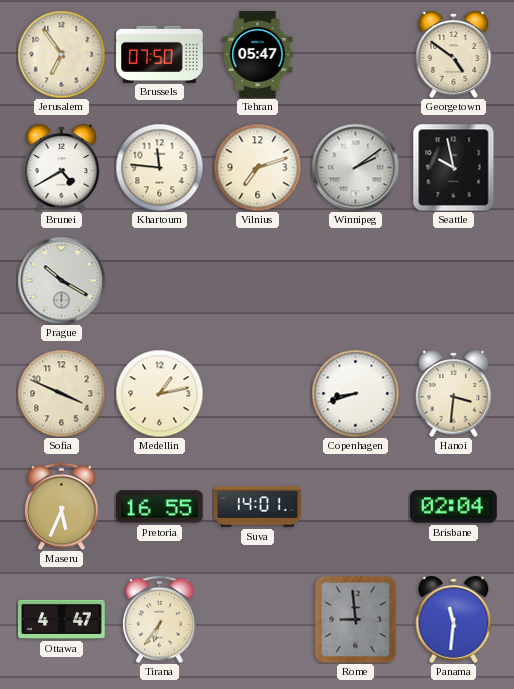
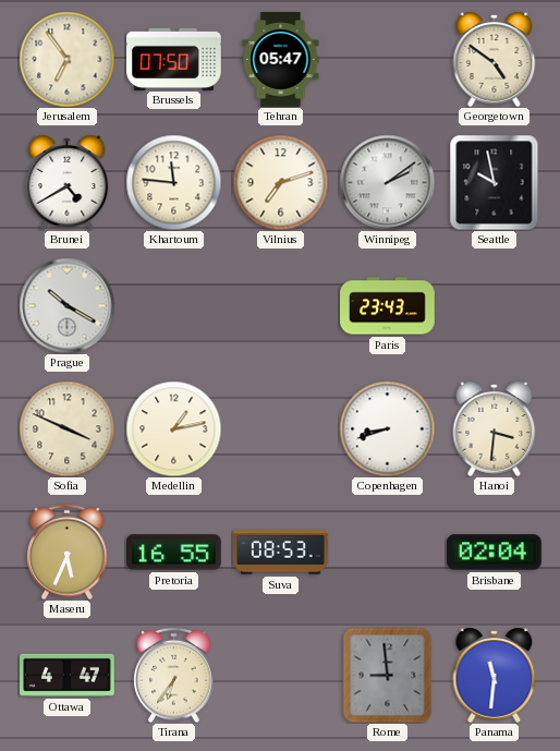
Paris: none -> 23:43 (388, 306)
Suva: 14:01 -> 08:53 (281, 553)
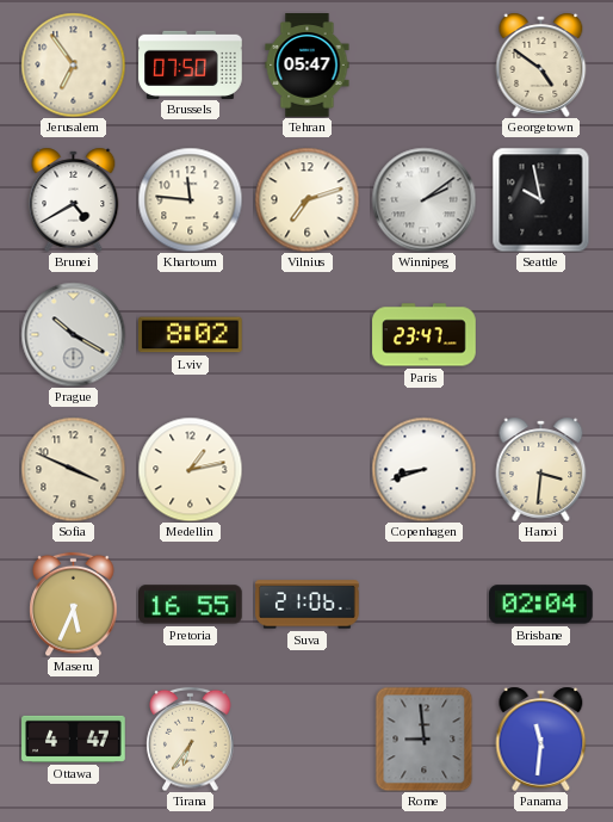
Lviv: none -> 8:02 (191, 335)
Paris: 23:43 -> 23:47 (425, 335)
Suva: 08:53 -> 21:06 (308, 605)
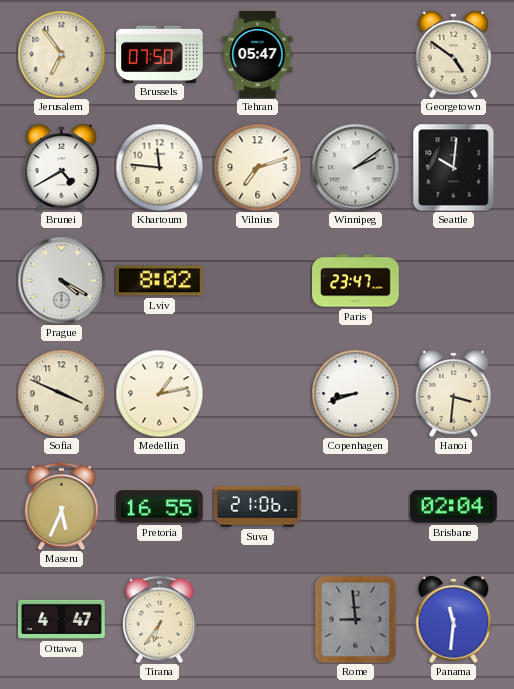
Seattle: 9:58 -> 10:01 (454, 167)
Prague: 10:20 -> 4:20 (61, 280)
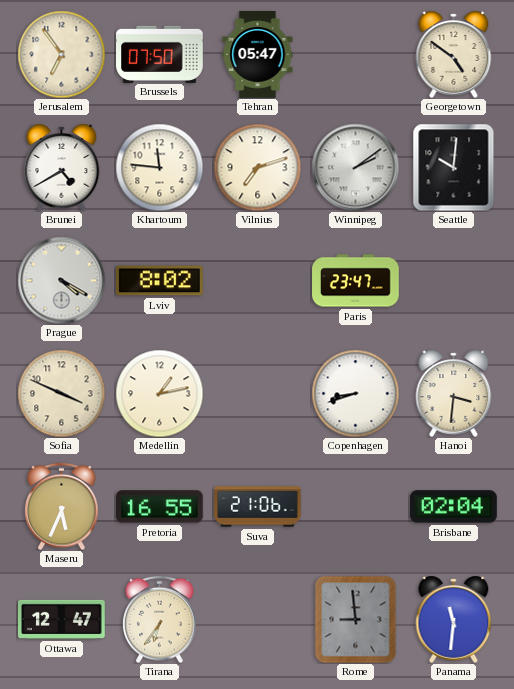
Ottawa: 4:47 -> 12:47 (62, 619)
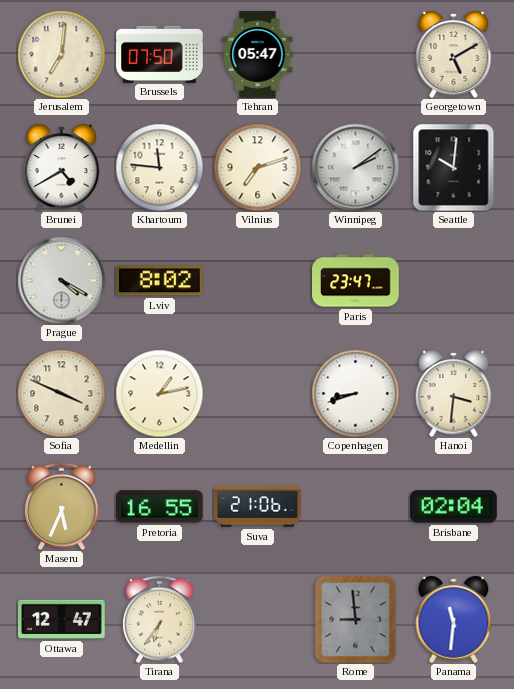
Jerusalem: 6:54 -> 7:01 (61, 54)
Georgetown: 4:51 -> 5:10 (454, 54)
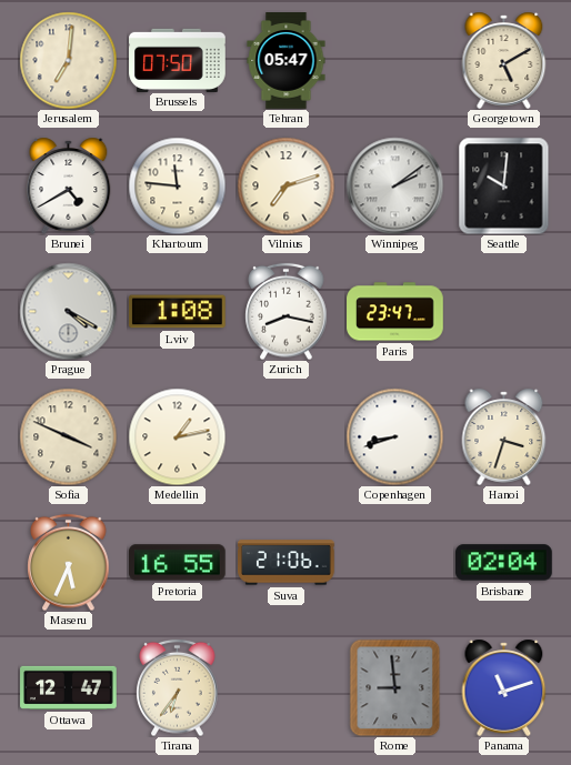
Lviv: 8:02 -> 1:08 (178, 312)
Zurich: none -> 8:17 (287, 311)
Hanoi: 3:31 -> 3:33 (504, 436)
Panama: 11:31 -> 11:12 (504, 687)
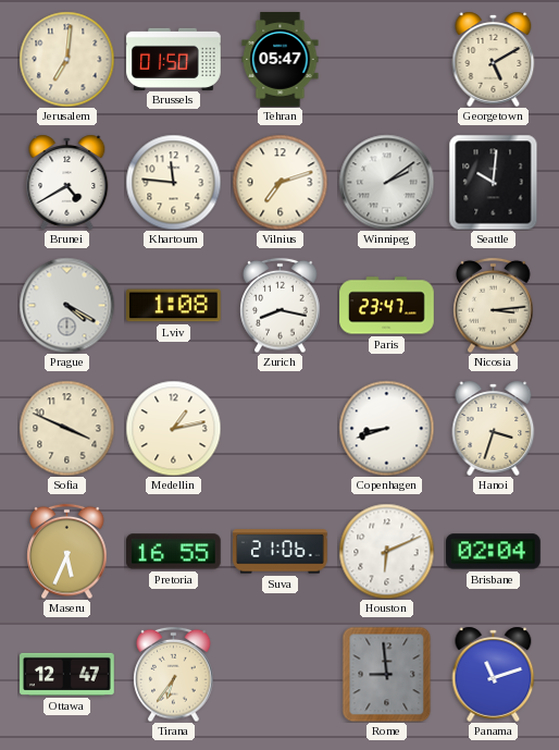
Brussels: 07:50 -> 01:50 (174, 59)
Nicosia: none -> 3:14 (494, 305)
Houston: none -> 6:11 (386, 551)
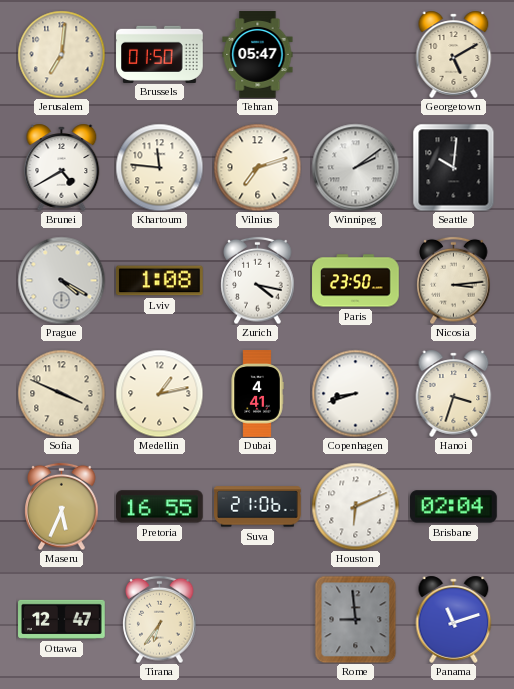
Zurich: 8:17 -> 4:17 (258, 280)
Paris: 23:47 -> 23:50 (356, 281)
Dubai: none -> 4:41 (257, 394)
